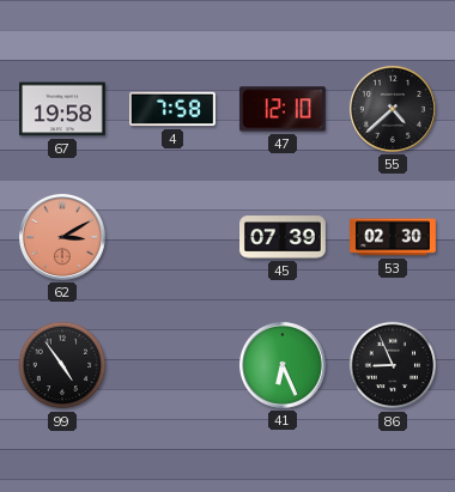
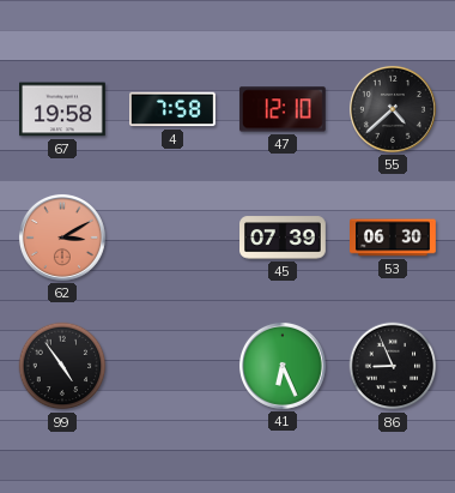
53: 02:30 -> 06:30 (394, 238)
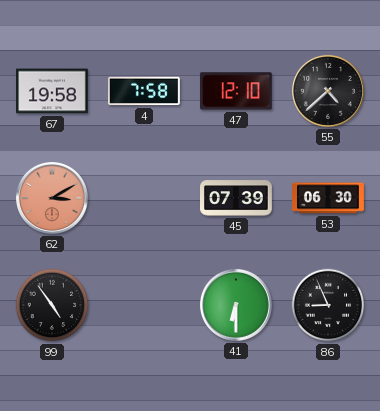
41: 6:26 -> 6:30 (236, 305)
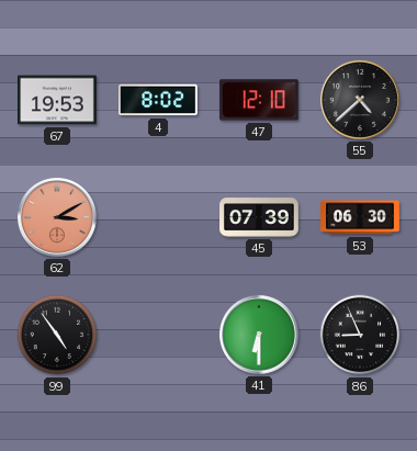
67: 19:58 -> 19:53 (58, 100)
4: 7:58 -> 8:02 (159, 100)
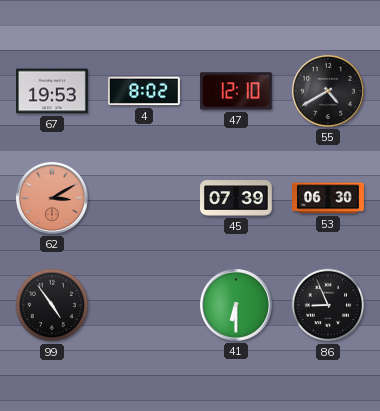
55: 4:38 -> 4:40 (328, 91)
